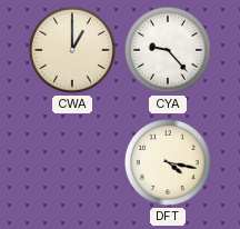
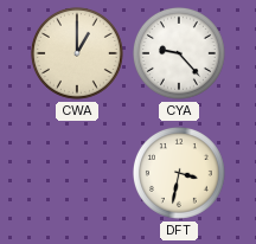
DFT: 4:17 -> 3:32 (179, 173)
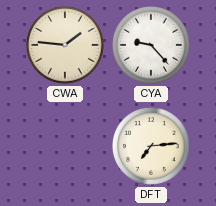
CWA: 1:00 -> 1:46 (65, 45)
DFT: 3:32 -> 7:14 (151, 146)
